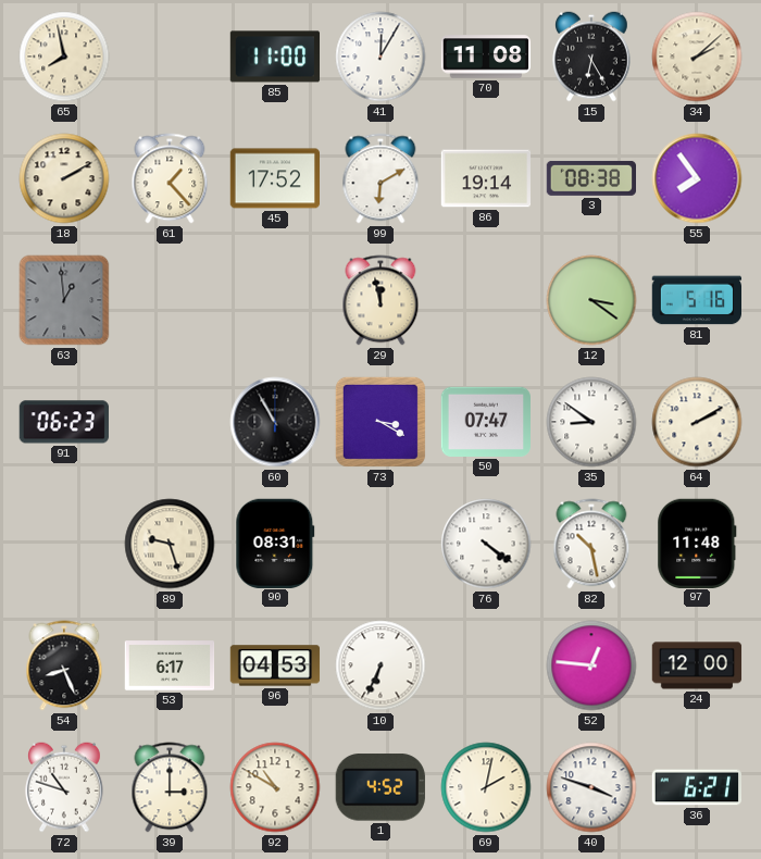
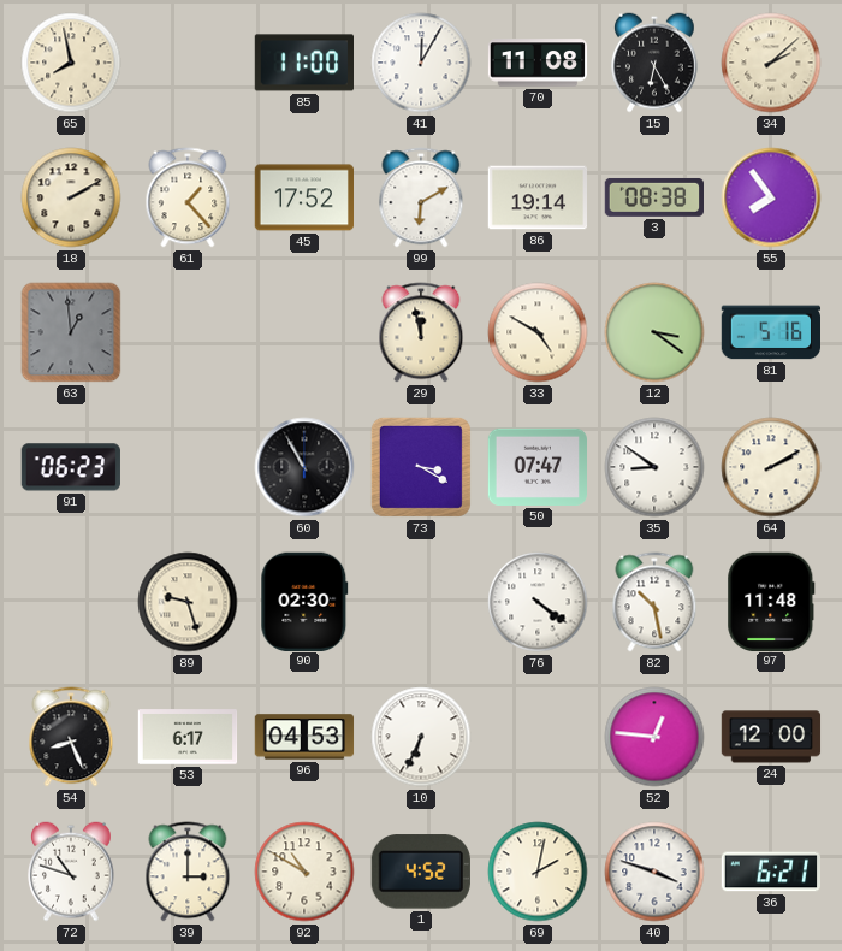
33: none -> 4:50 (538, 332)
90: 08:31 -> 02:30 (304, 601)
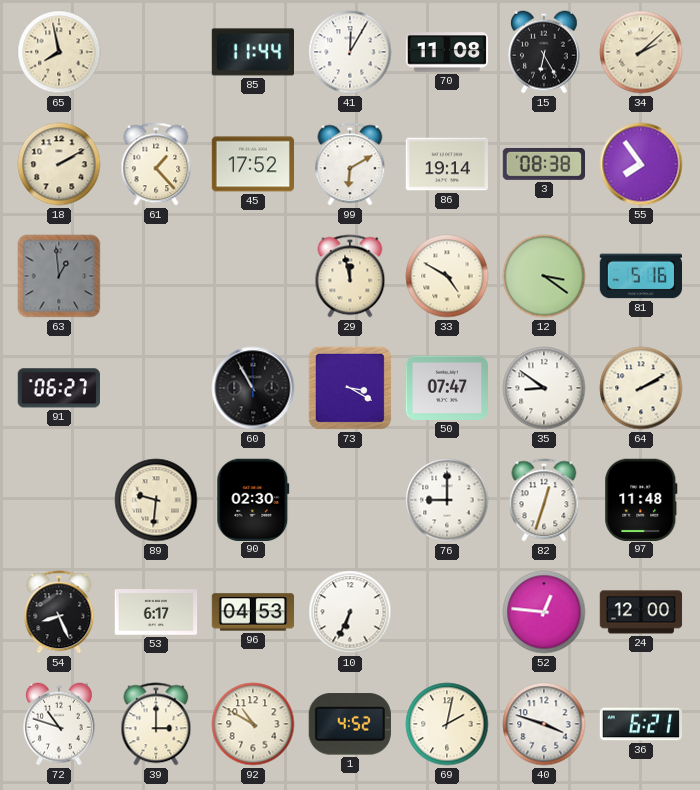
85: 11:00 -> 11:44 (252, 52)
91: 06:23 -> 06:27 (59, 388)
89: 9:27 -> 9:31 (156, 500)
76: 4:21 -> 9:00 (447, 500)
82: 10:28 -> 12:33 (544, 500)
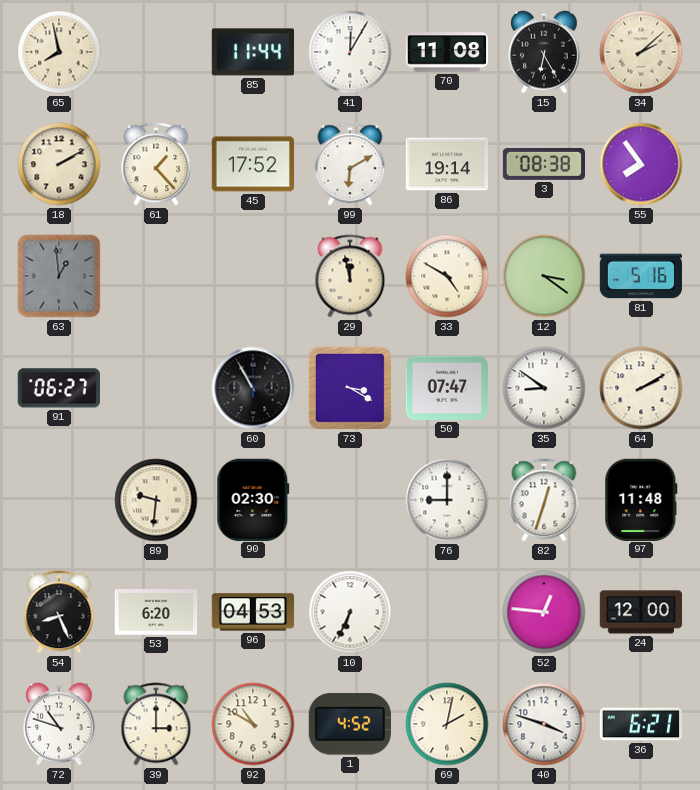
53: 6:17 -> 6:20 (156, 612)
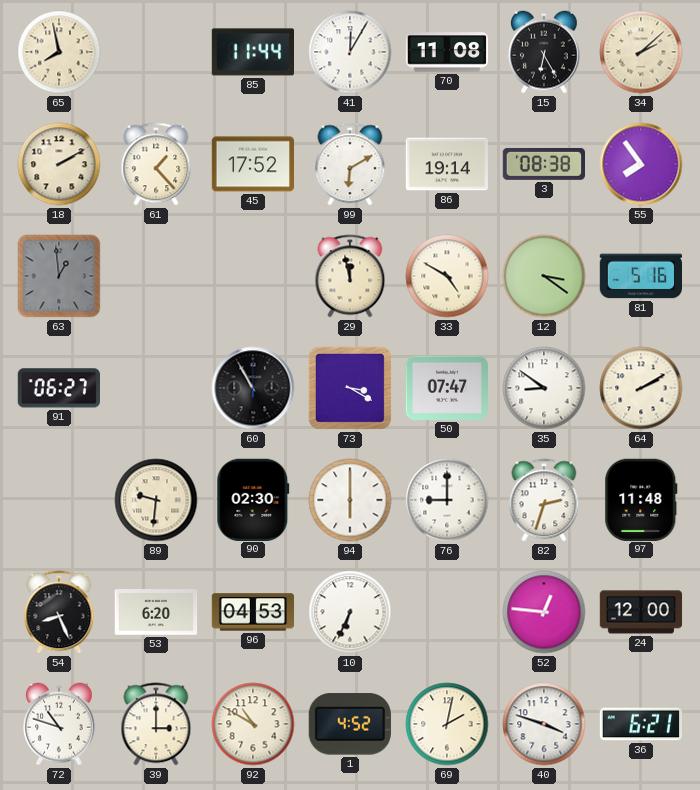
94: none -> 6:00 (350, 500)
82: 12:33 -> 2:33 (544, 500)
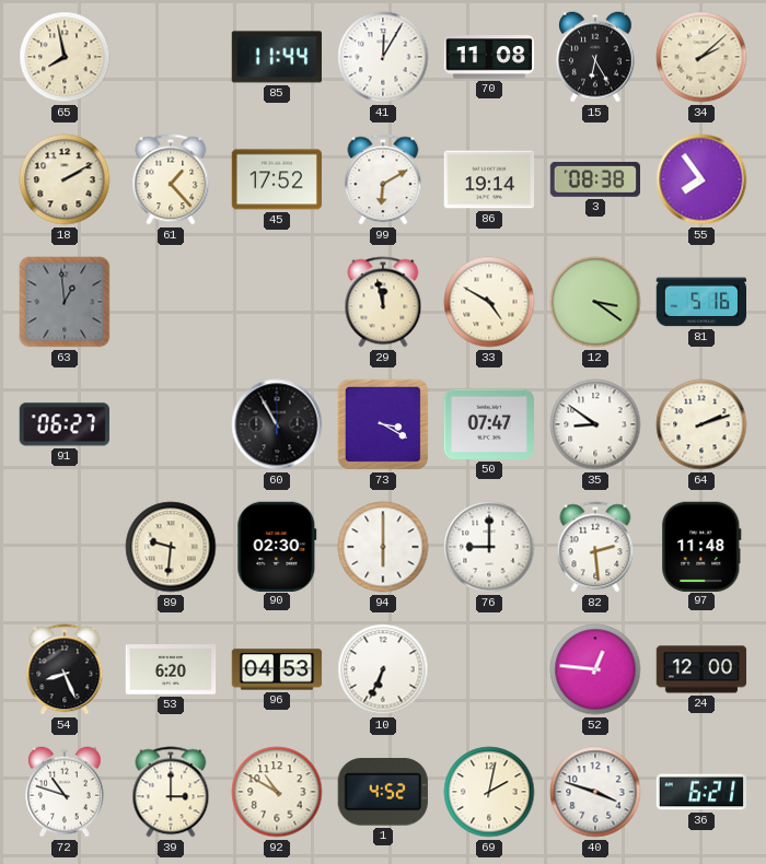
64: 2:10 -> 2:12 (701, 424)
82: 2:33 -> 2:29 (595, 547)
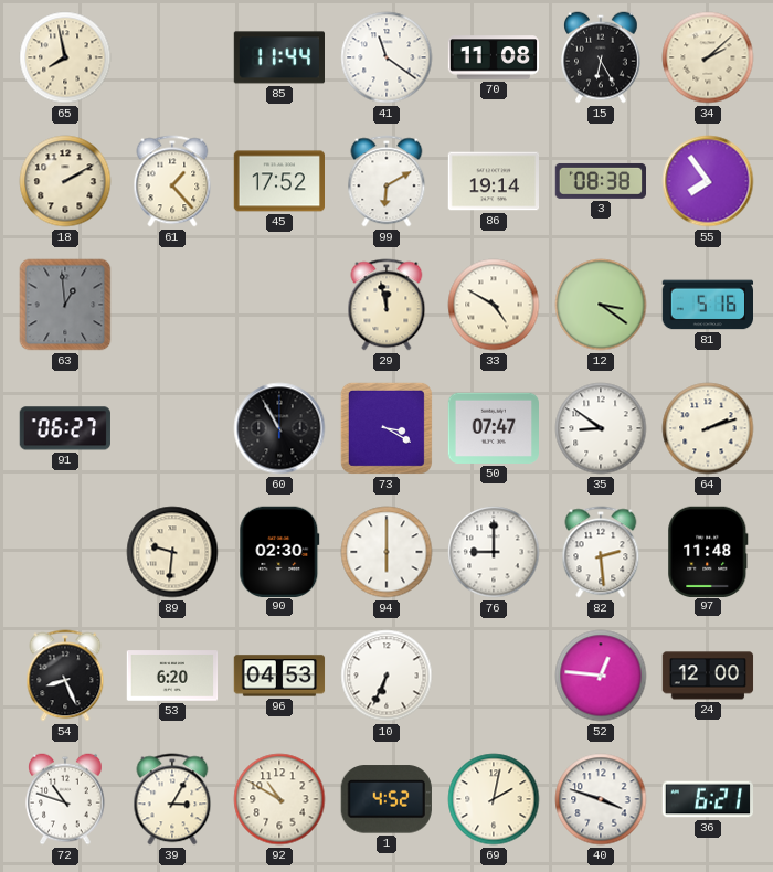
41: 12:05 -> 11:21 (386, 57)
39: 3:00 -> 3:05 (172, 799)
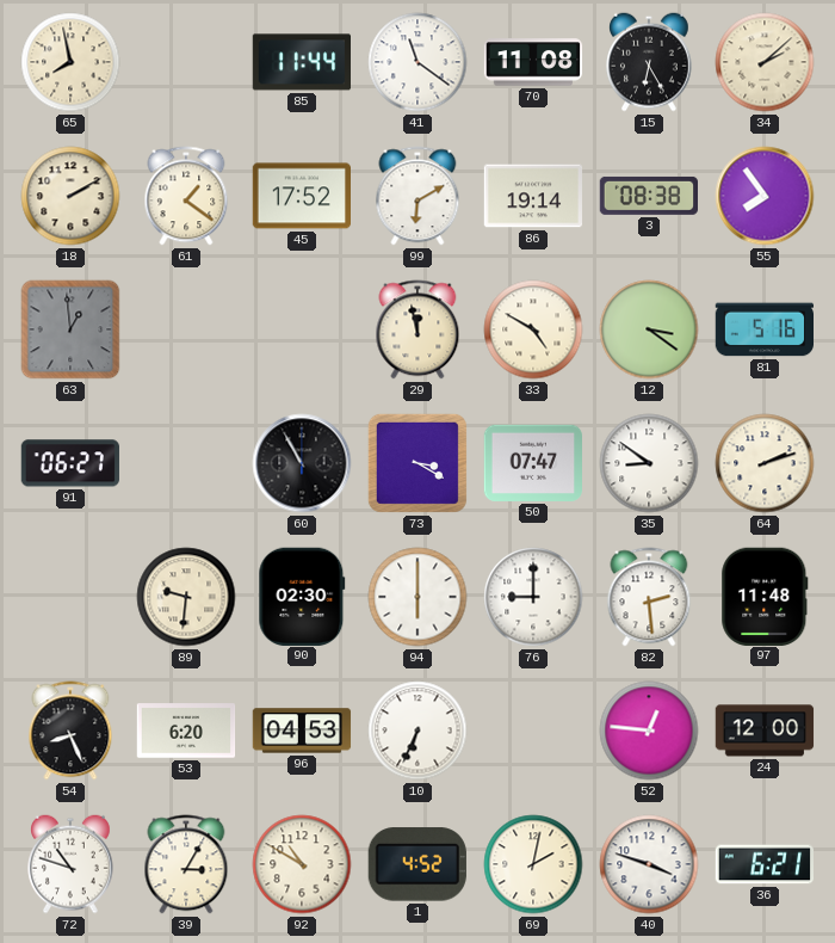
61: 1:23 -> 1:21 (186, 196)
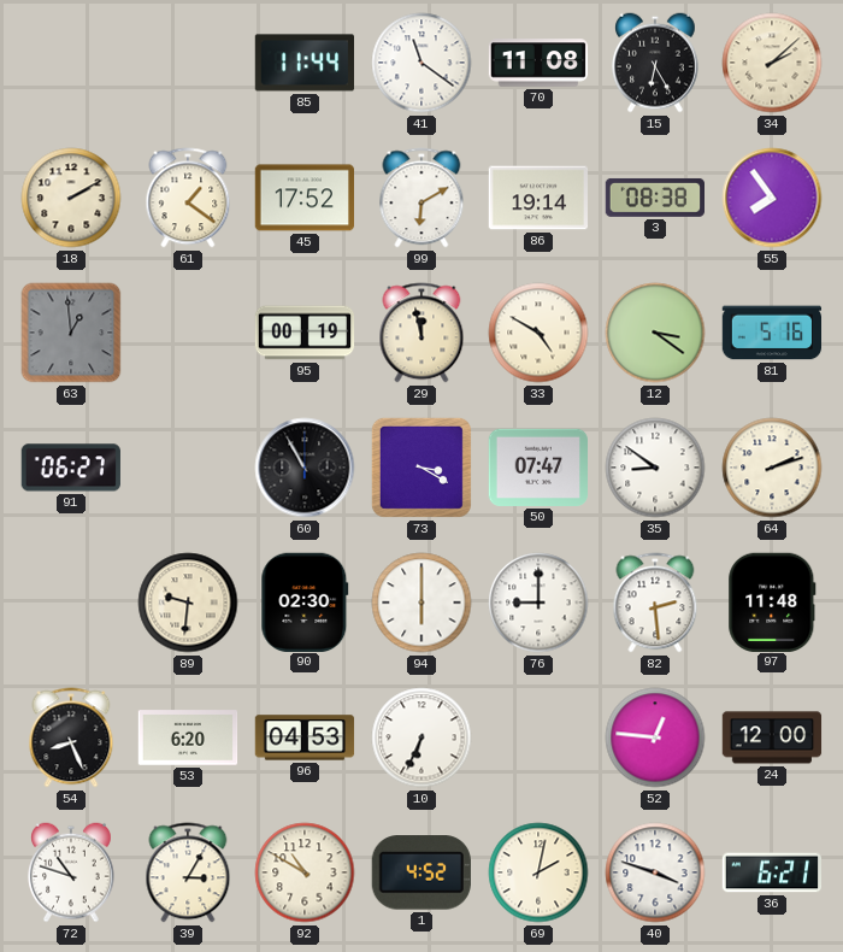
65: 7:58 -> none (70, 62)
95: none -> 00:19 (305, 333)
